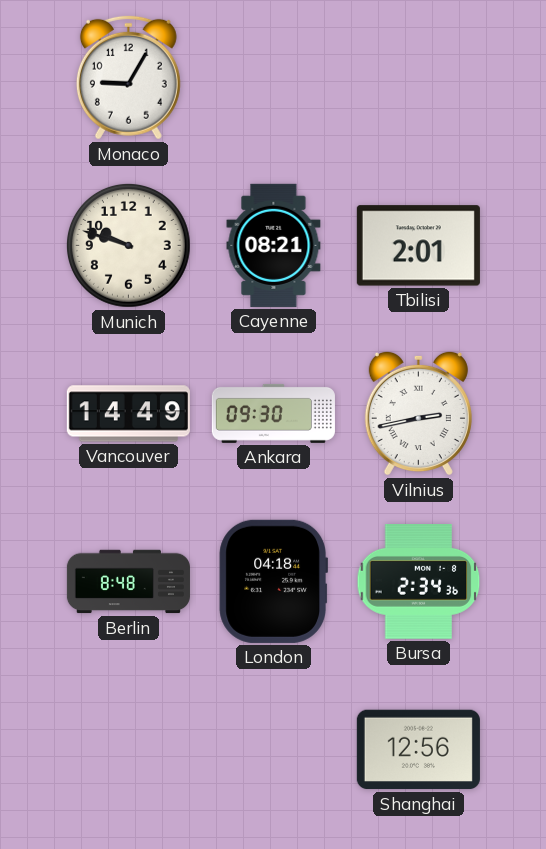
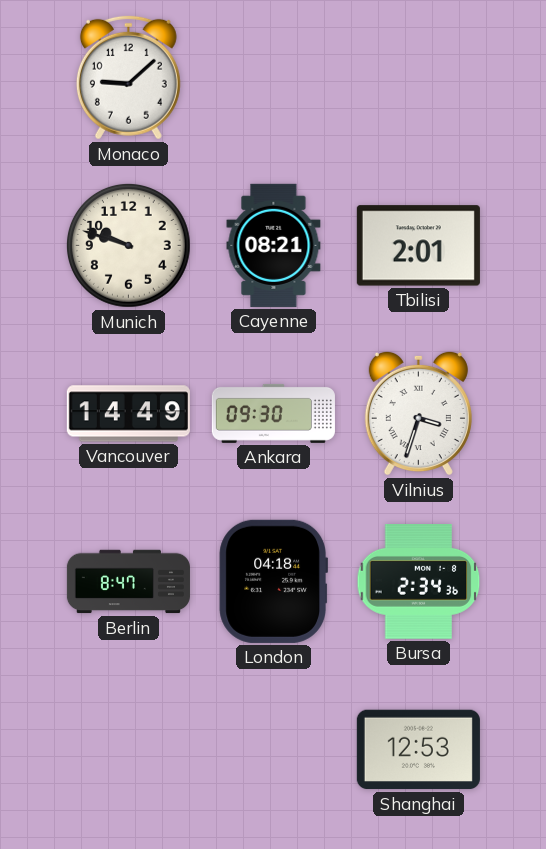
Monaco: 9:05 -> 9:08 (128, 77)
Vilnius: 2:43 -> 3:33 (418, 413)
Berlin: 8:48 -> 8:47 (128, 582)
Shanghai: 12:56 -> 12:53 (418, 750)
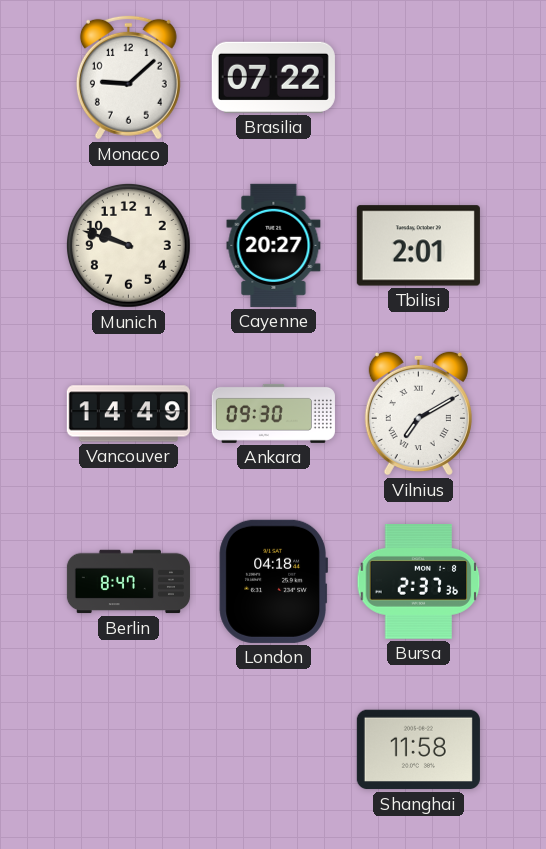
Brasilia: none -> 07:22 (273, 77)
Cayenne: 08:21 -> 20:27 (274, 245)
Vilnius: 3:33 -> 7:10 (418, 413)
Bursa: 2:34 -> 2:37 (419, 582)
Shanghai: 12:53 -> 11:58 (418, 750)
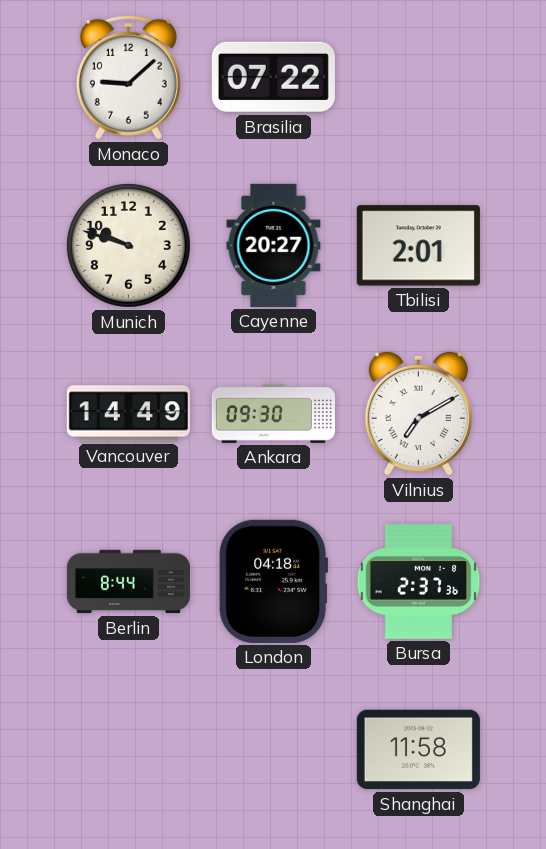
Berlin: 8:47 -> 8:44 (128, 582)
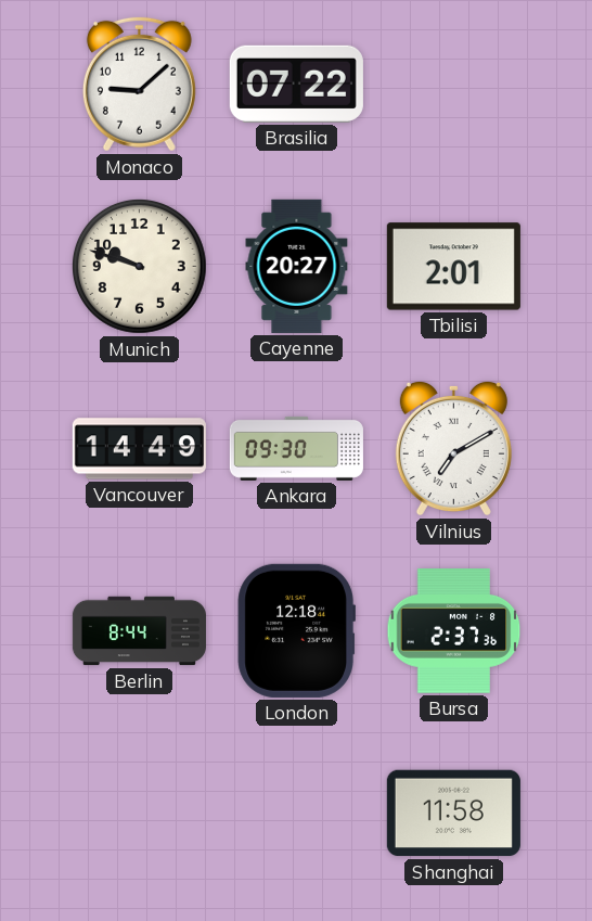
London: 04:18 -> 12:18 (296, 630)
